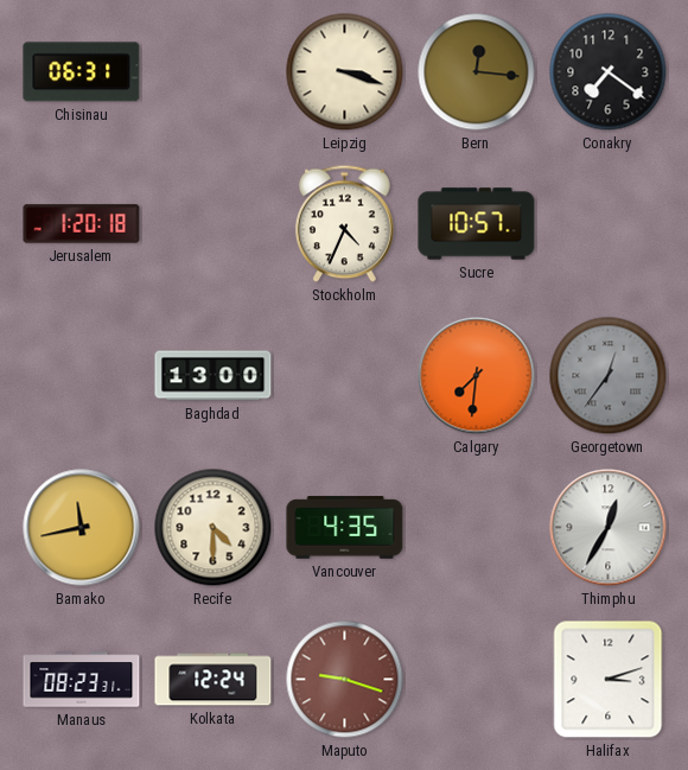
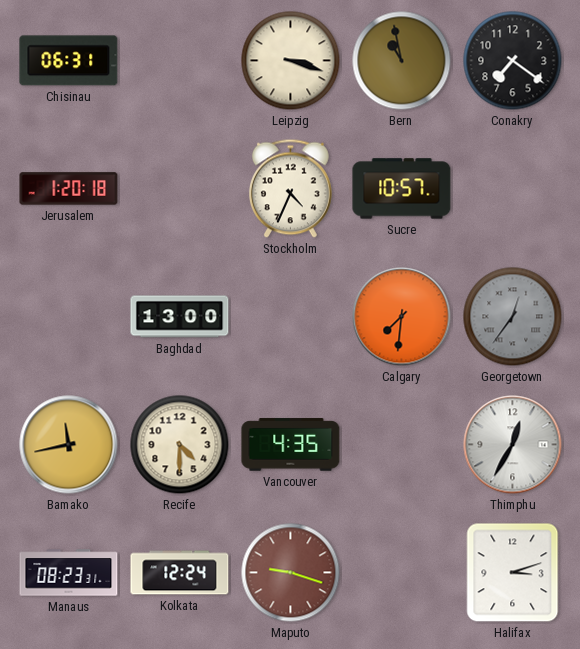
Bern: 12:16 -> 10:58 (402, 61)
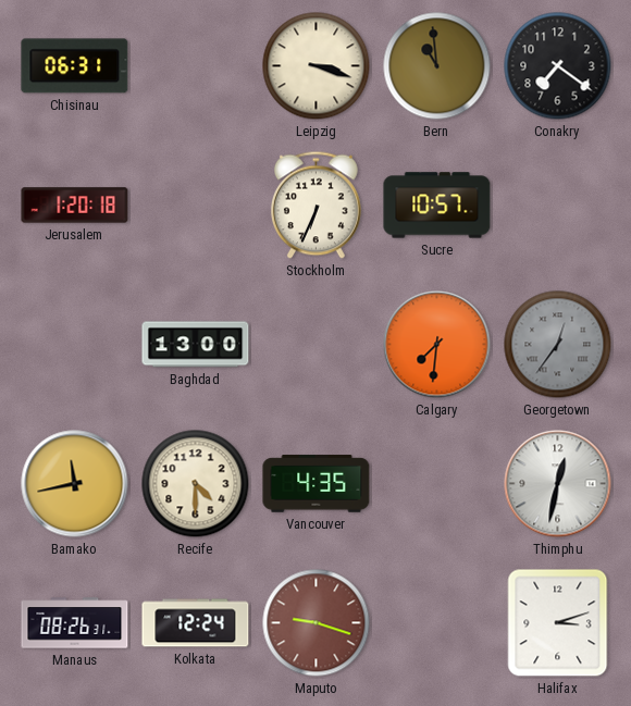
Bern: 10:58 -> 10:59 (437, 66)
Stockholm: 4:34 -> 6:34 (317, 206)
Thimphu: 12:35 -> 12:32 (558, 484)
Manaus: 08:23 -> 08:26 (75, 623)
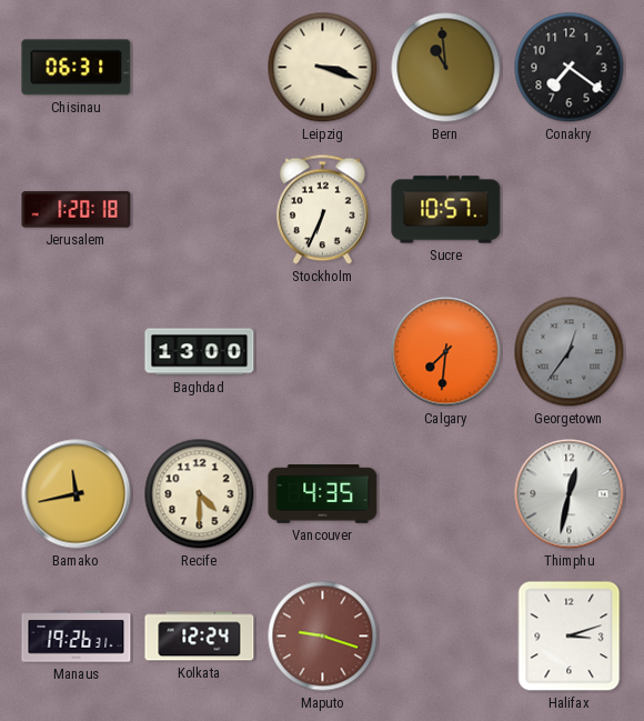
Manaus: 08:26 -> 19:26 (77, 637)
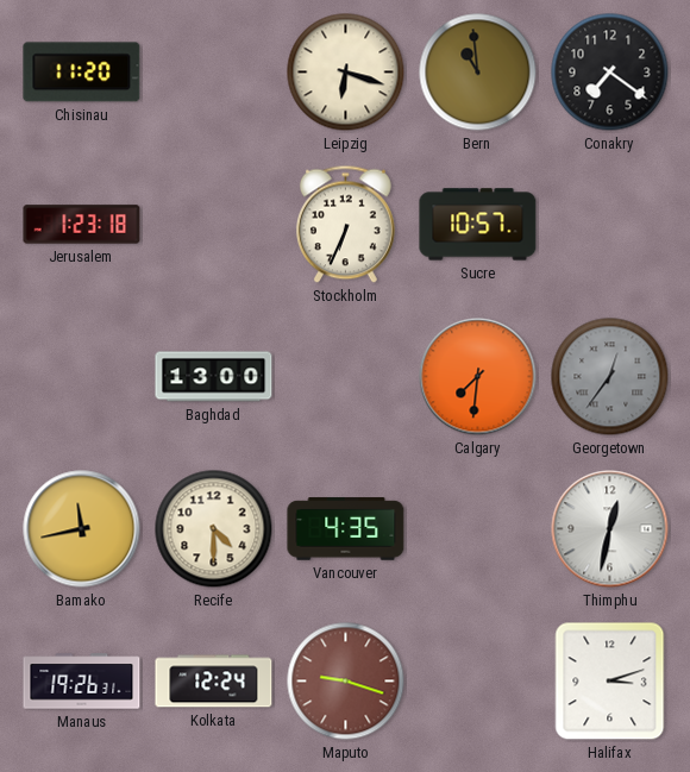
Chisinau: 06:31 -> 11:20 (82, 73)
Leipzig: 3:18 -> 6:18 (346, 73)
Jerusalem: 1:20 -> 1:23 (82, 225)
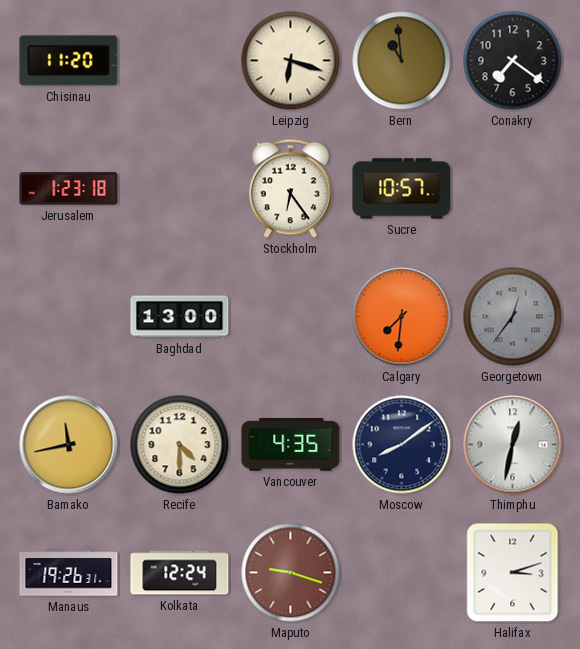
Stockholm: 6:34 -> 6:24 (291, 189)
Moscow: none -> 8:09 (402, 445)
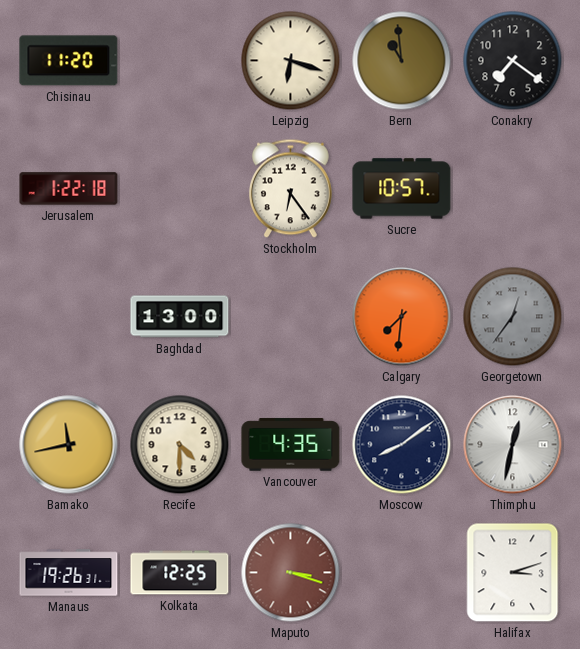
Jerusalem: 1:23 -> 1:22 (69, 189)
Kolkata: 12:24 -> 12:25 (180, 573)
Maputo: 9:18 -> 3:18 (291, 573)
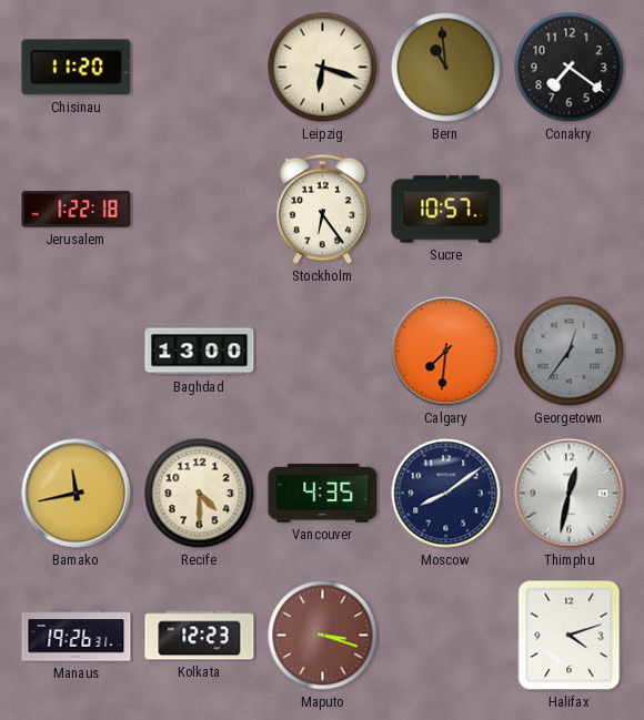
Kolkata: 12:25 -> 12:23 (200, 636)
Halifax: 3:12 -> 4:12 (570, 636)
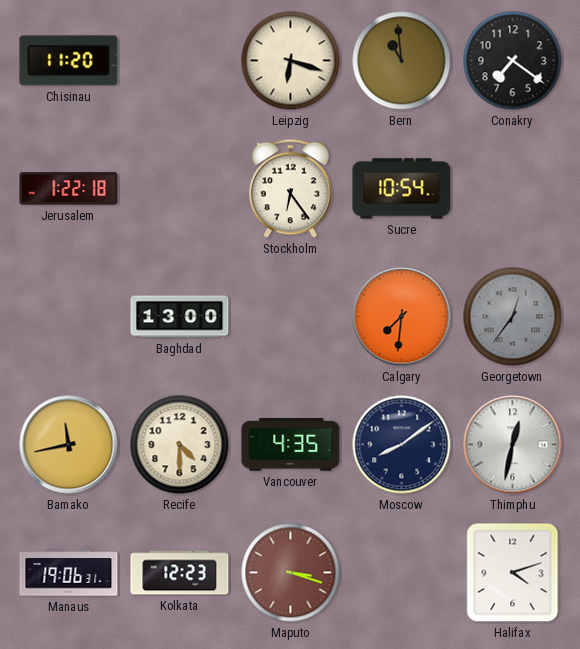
Sucre: 10:57 -> 10:54 (402, 189)
Manaus: 19:26 -> 19:06 (69, 573)
